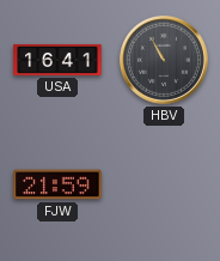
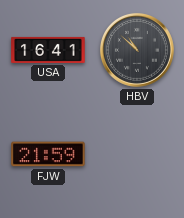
HBV: 10:55 -> 10:52 (137, 50)
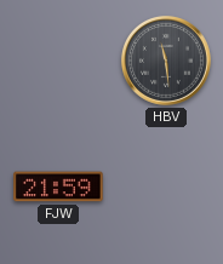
USA: 16:41 -> none (48, 50)
HBV: 10:52 -> 11:29 (166, 61)
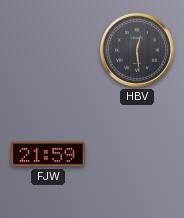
HBV: 11:29 -> 12:29 (137, 50)
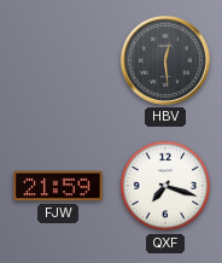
QXF: none -> 7:18 (165, 186)
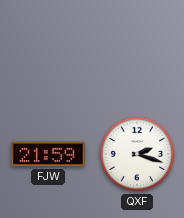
HBV: 12:29 -> none (165, 60)
QXF: 7:18 -> 2:18 (137, 154)
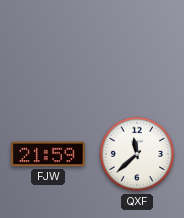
QXF: 2:18 -> 11:38 (137, 154)
